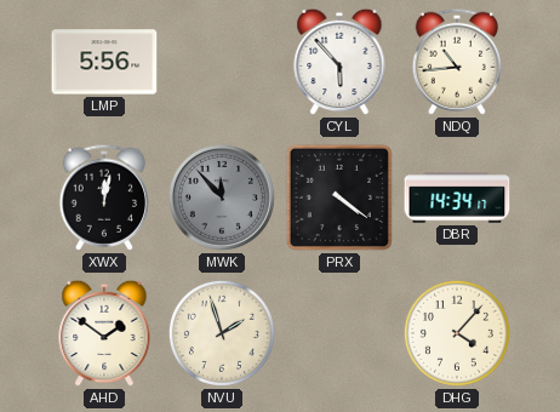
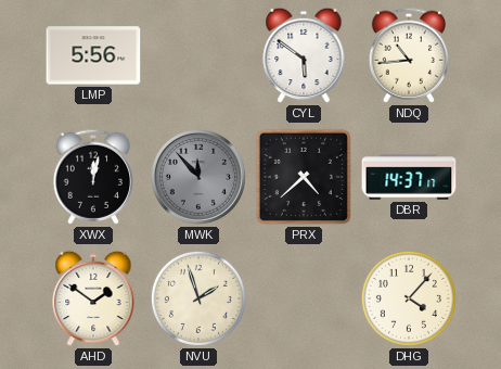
CYL: 5:53 -> 5:51 (304, 55)
PRX: 4:21 -> 4:38 (304, 177)
DBR: 14:34 -> 14:37 (409, 177)
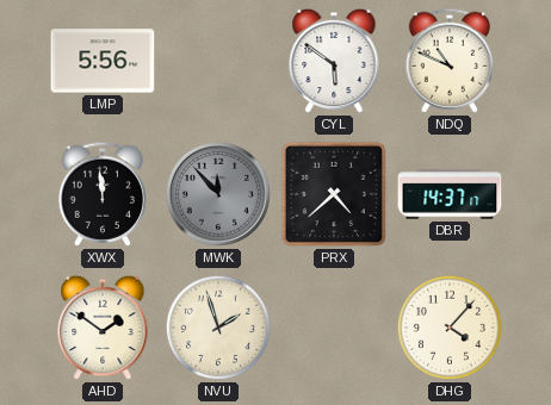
NDQ: 10:44 -> 10:49 (448, 61)
XWX: 12:02 -> 11:59 (101, 194)
